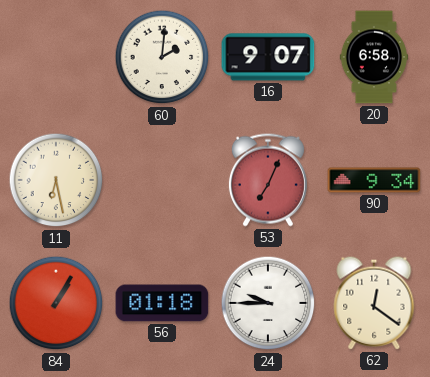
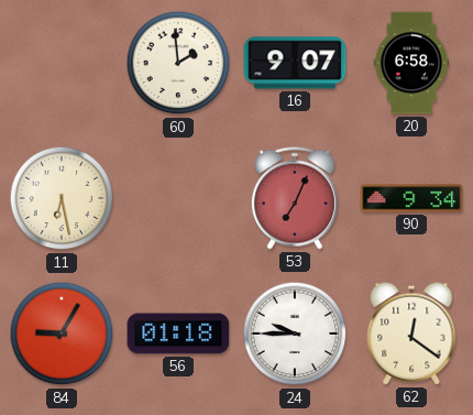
60: 2:01 -> 1:59 (178, 63)
84: 1:05 -> 9:05 (62, 334)
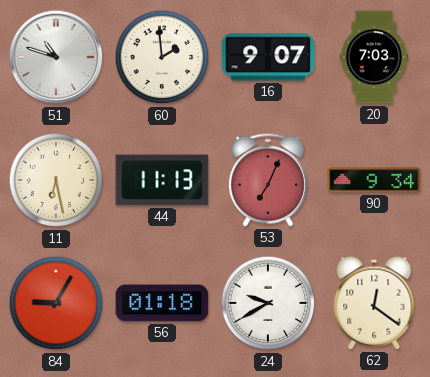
51: none -> 10:48 (56, 57)
20: 6:58 -> 7:03 (374, 57)
44: none -> 11:13 (162, 180)
24: 9:45 -> 9:40 (268, 303)
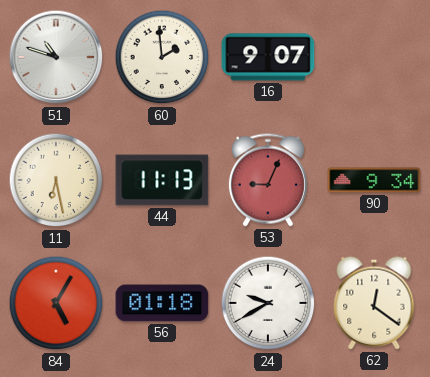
20: 7:03 -> none (374, 57)
53: 7:04 -> 9:04 (268, 180)
84: 9:05 -> 5:05 (56, 303)
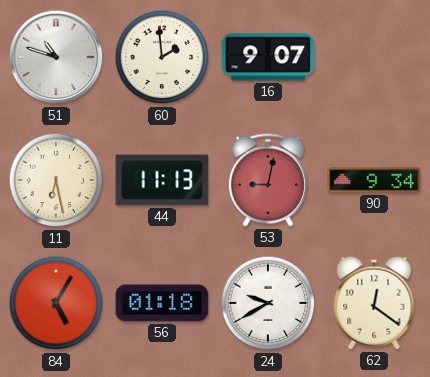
53: 9:04 -> 9:02 (268, 180)
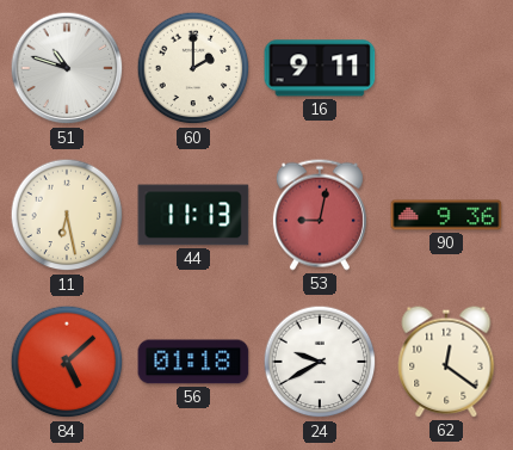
60: 1:59 -> 2:00 (193, 68)
16: 9:07 -> 9:11 (320, 68)
90: 9:34 -> 9:36 (446, 215)
84: 5:05 -> 5:08 (67, 362)
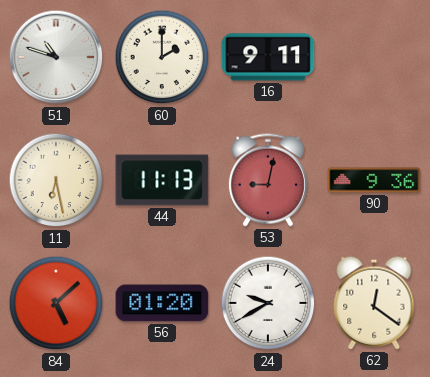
56: 01:18 -> 01:20 (162, 303)
